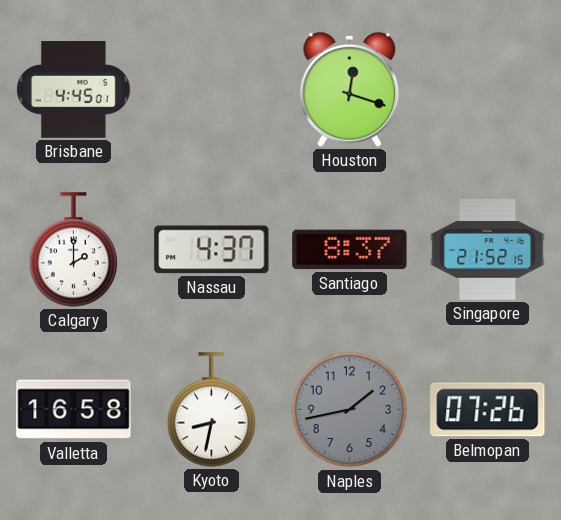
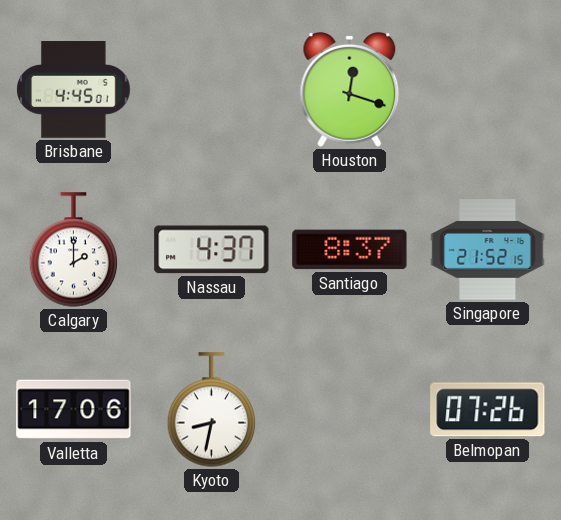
Valletta: 16:58 -> 17:06 (74, 410)
Naples: 1:43 -> none (350, 410)
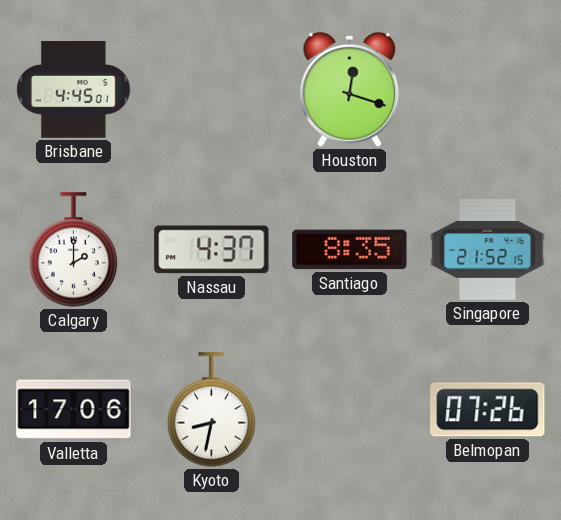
Santiago: 8:37 -> 8:35 (350, 250)
